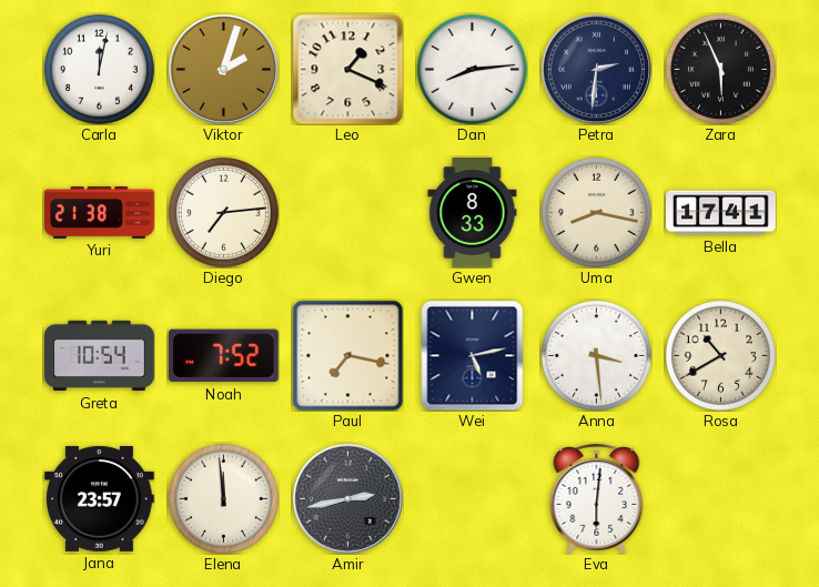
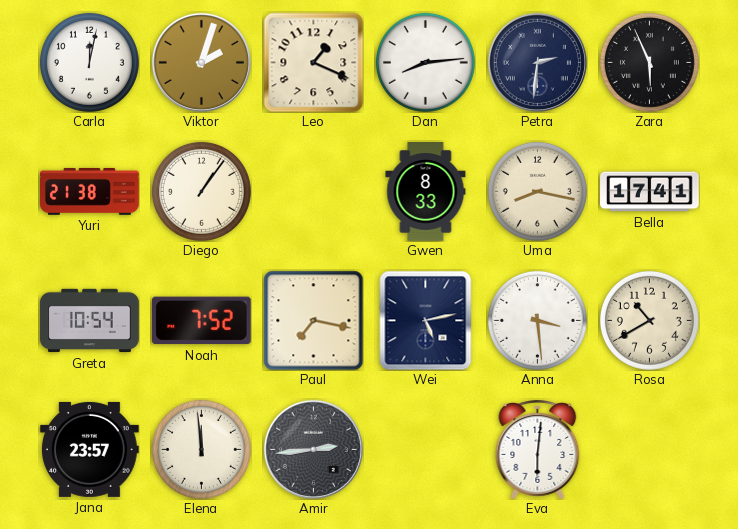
Diego: 7:14 -> 1:06 (201, 191)
Amir: 2:43 -> 2:44 (313, 449)
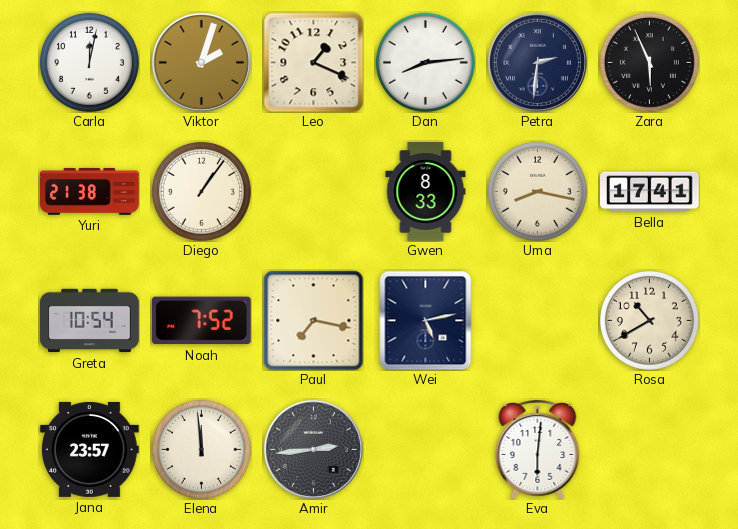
Anna: 3:29 -> none (537, 320)
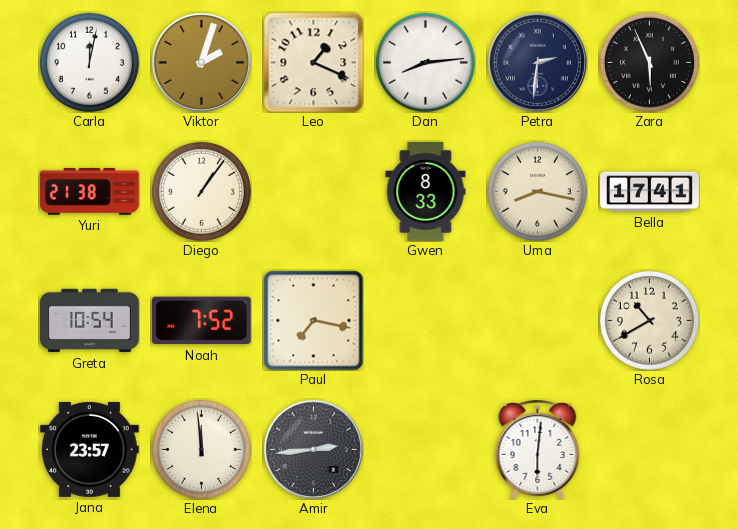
Wei: 5:13 -> none (426, 320)
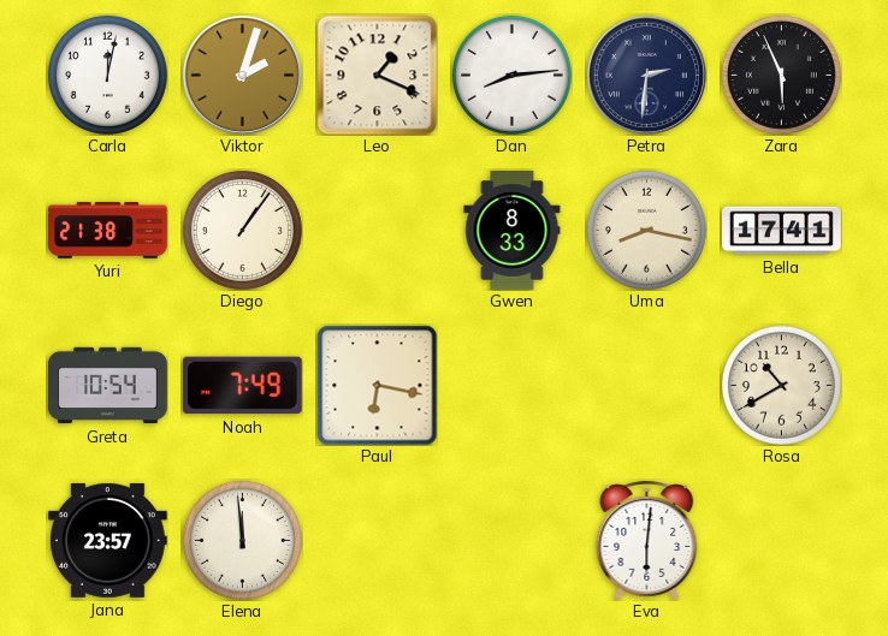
Noah: 7:52 -> 7:49 (242, 386)
Paul: 7:17 -> 6:17 (377, 385)
Amir: 2:44 -> none (313, 449)
